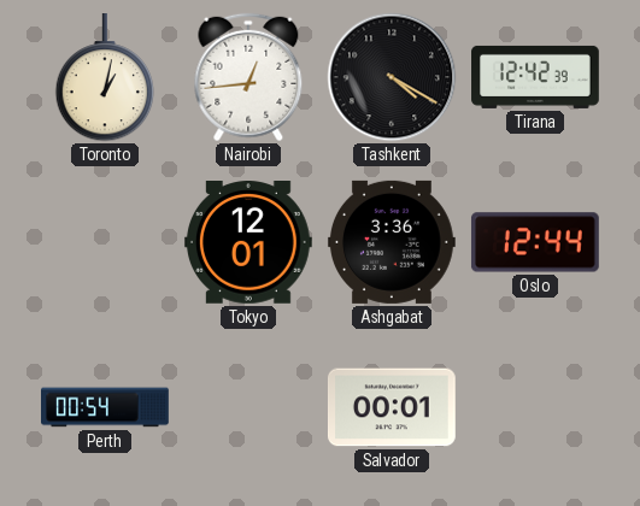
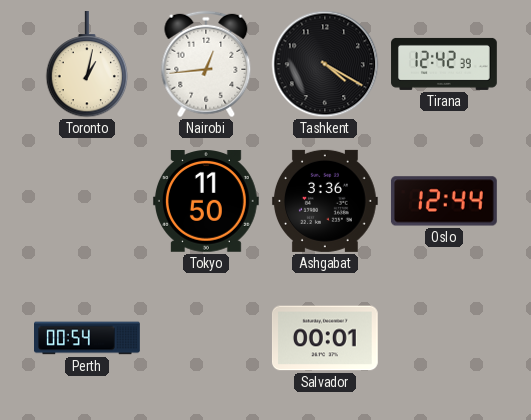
Tokyo: 12:01 -> 11:50 (206, 202)
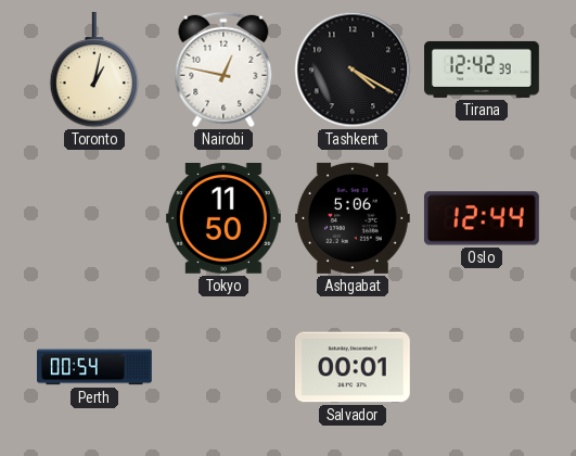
Nairobi: 12:44 -> 12:47 (223, 69)
Ashgabat: 3:36 -> 5:06 (353, 218)
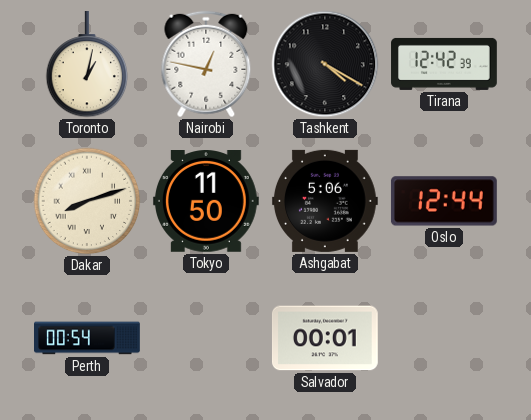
Dakar: none -> 8:12 (87, 201)
